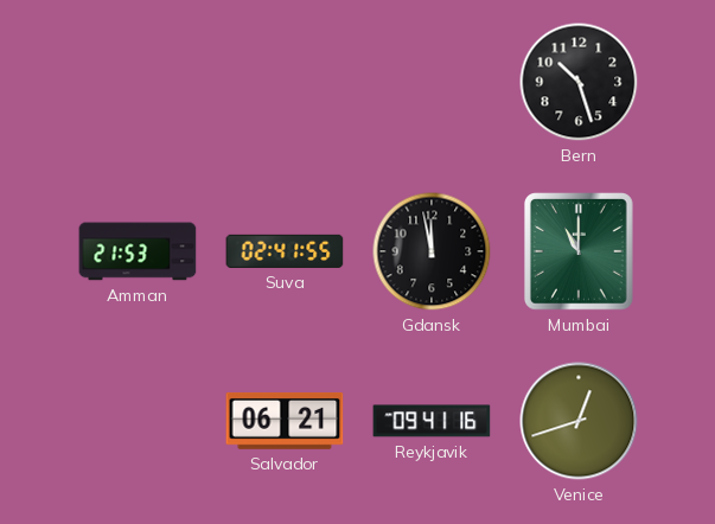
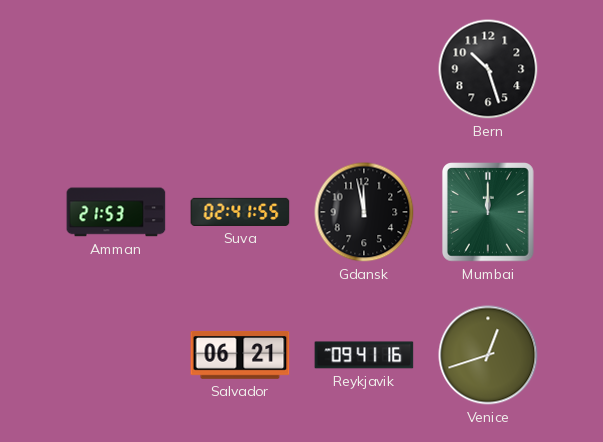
Mumbai: 11:00 -> 12:00 (489, 213)
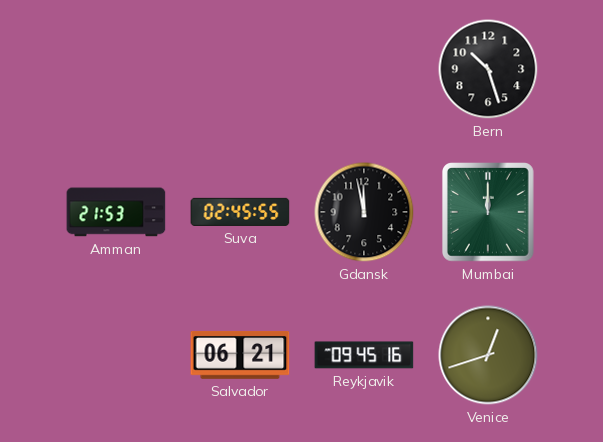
Suva: 02:41 -> 02:45 (240, 212)
Reykjavik: 09:41 -> 09:45 (364, 355)
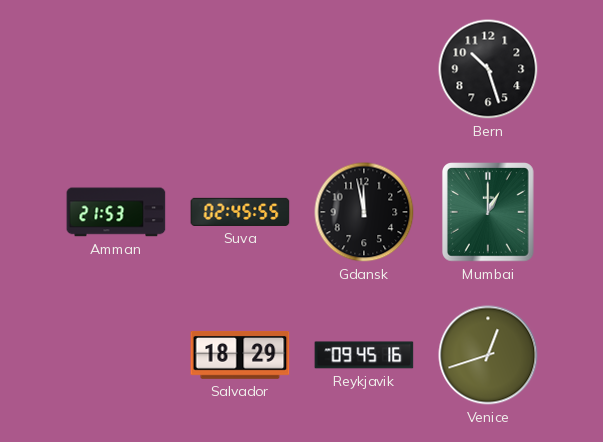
Mumbai: 12:00 -> 1:00 (489, 213)
Salvador: 06:21 -> 18:29 (240, 356)
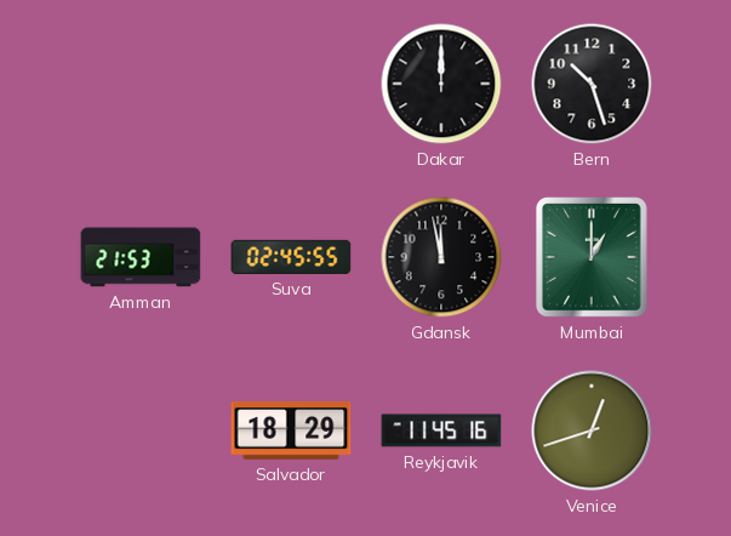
Dakar: none -> 12:00 (441, 84)
Reykjavik: 09:45 -> 11:45 (441, 430)
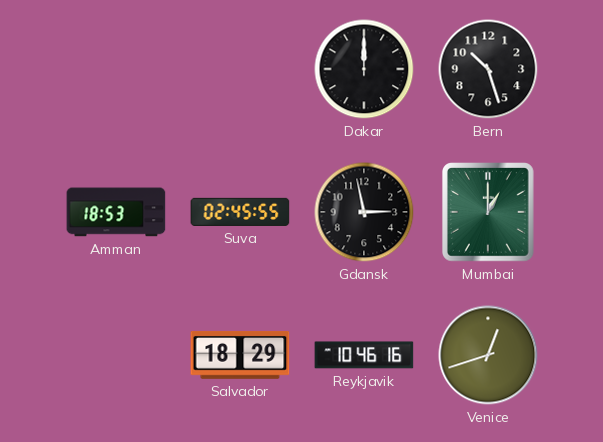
Amman: 21:53 -> 18:53 (116, 212)
Gdansk: 11:58 -> 2:58 (364, 212)
Reykjavik: 11:45 -> 10:46 (364, 355)
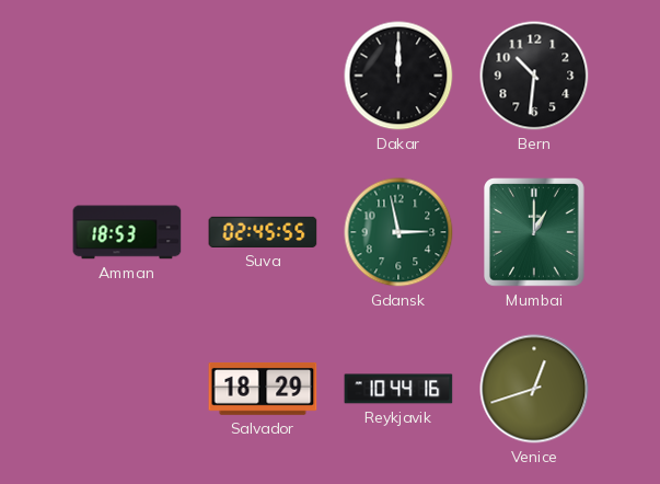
Bern: 10:27 -> 10:31 (534, 76)
Gdansk dial: black -> green (398, 232)
Reykjavik: 10:46 -> 10:44 (398, 389)
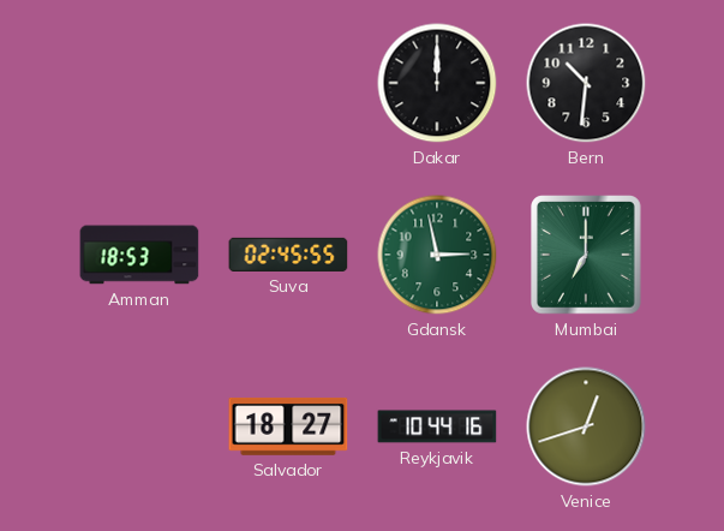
Mumbai: 1:00 -> 7:00 (587, 256)
Salvador: 18:29 -> 18:27 (288, 428)
